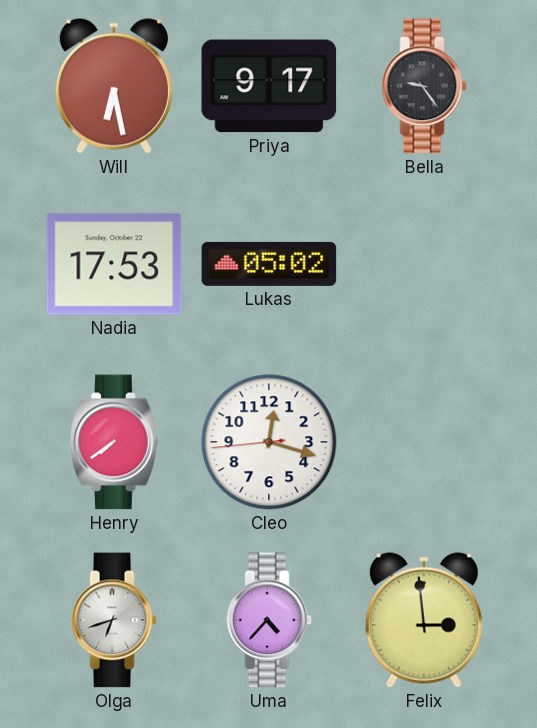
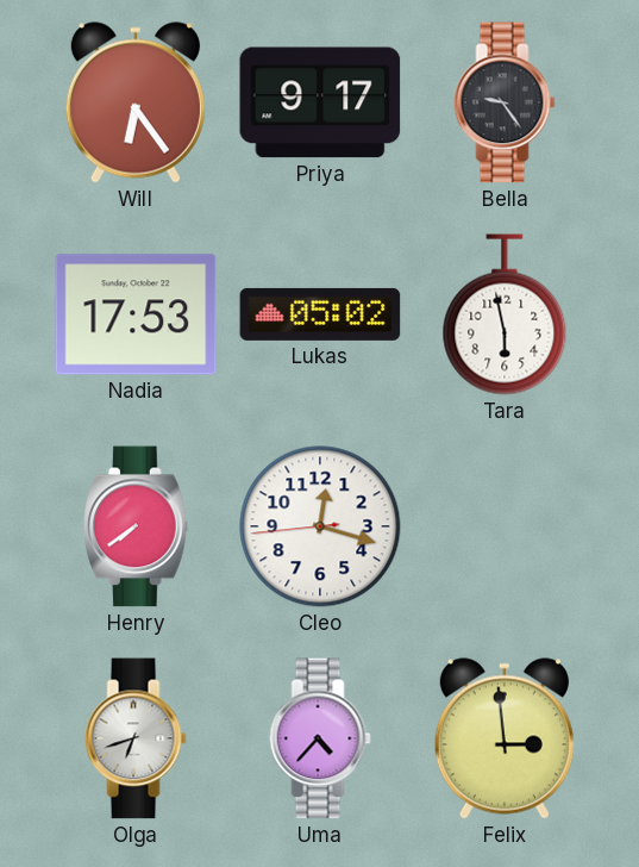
Will: 6:28 -> 6:24 (136, 102)
Tara: none -> 5:58 (505, 314)
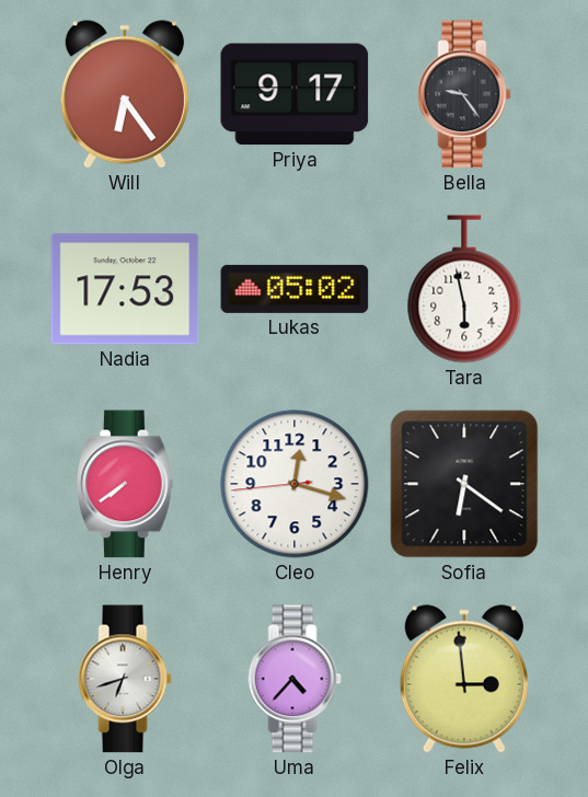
Sofia: none -> 6:21 (464, 484)
